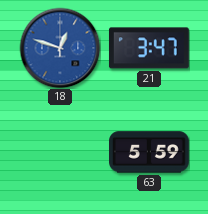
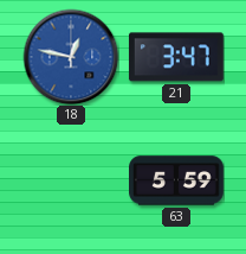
18: 12:48 -> 12:47 (71, 57)
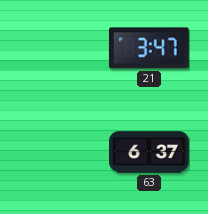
18: 12:47 -> none (71, 57)
63: 5:59 -> 6:37 (150, 152)
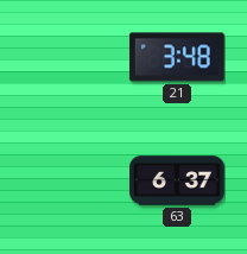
21: 3:47 -> 3:48 (177, 57)
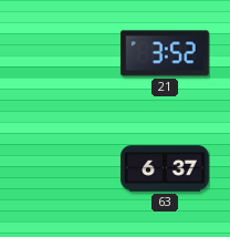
21: 3:48 -> 3:52 (165, 53)
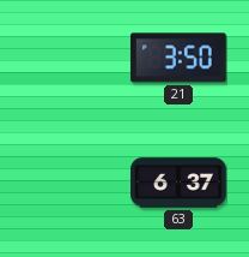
21: 3:52 -> 3:50 (178, 58)
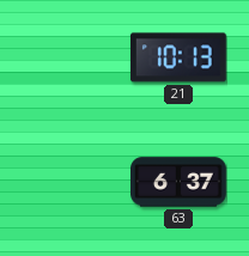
21: 3:50 -> 10:13 (178, 57)
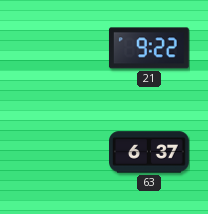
21: 10:13 -> 9:22 (149, 48)
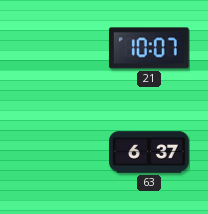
21: 9:22 -> 10:07 (149, 48)
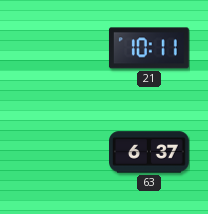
21: 10:07 -> 10:11 (149, 48)
